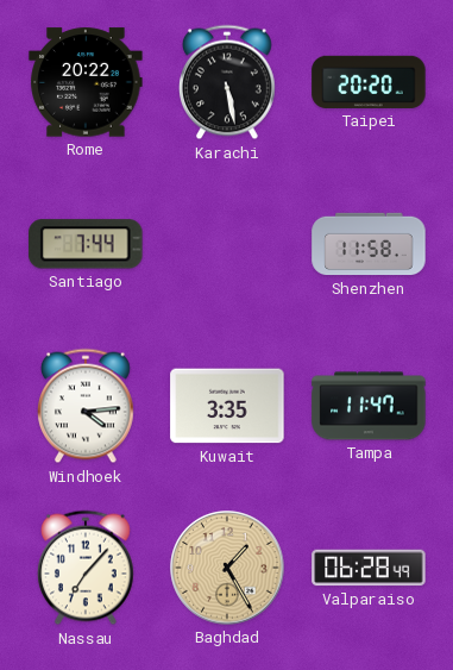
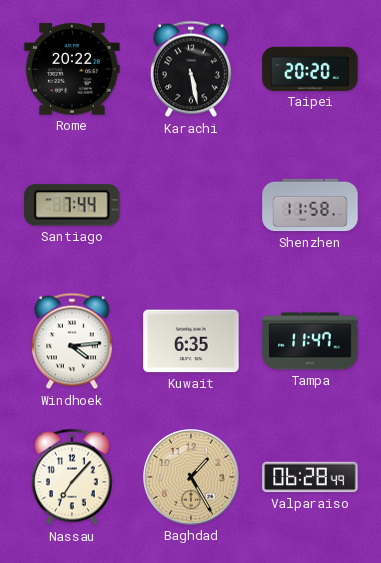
Kuwait: 3:35 -> 6:35 (191, 341)
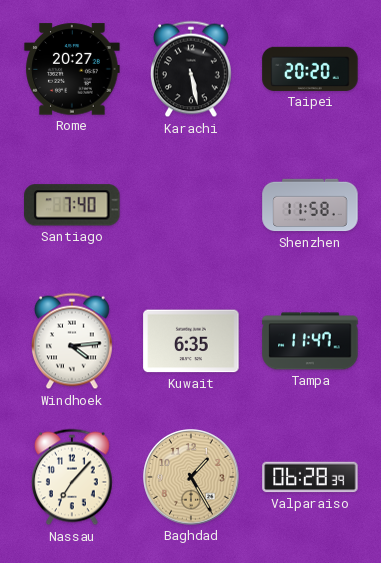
Rome: 20:22 -> 20:27 (72, 69)
Santiago: 7:44 -> 7:40 (72, 205)
Valparaiso: 06:28:49 -> 06:28:39 (310, 477)
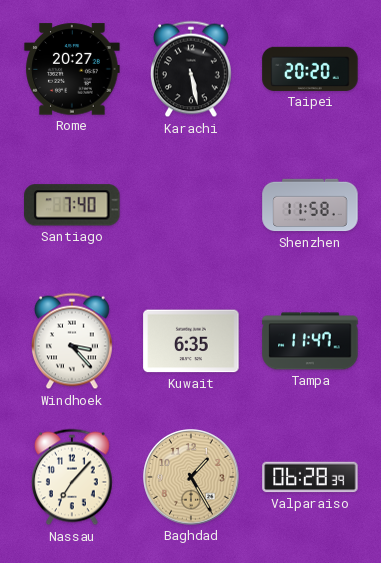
Windhoek: 4:14 -> 3:23 (73, 341)
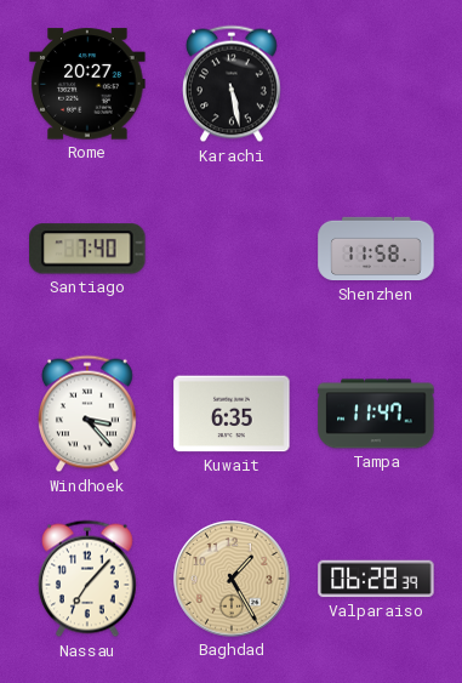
Taipei: 20:20 -> none (310, 69)
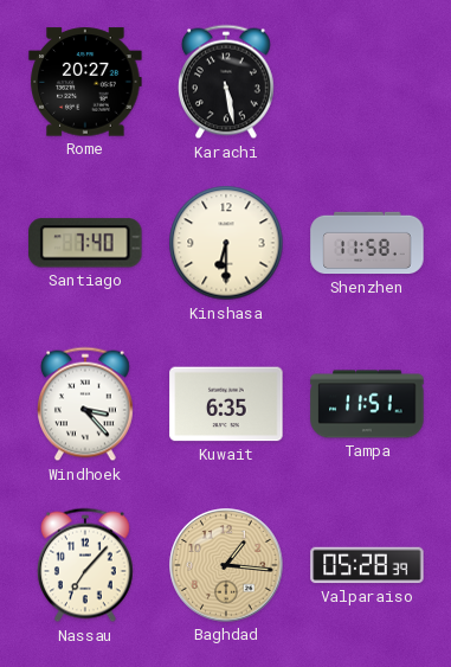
Kinshasa: none -> 6:30 (226, 243)
Tampa: 11:47 -> 11:51 (367, 404)
Baghdad: 1:25 -> 1:16 (226, 565)
Valparaiso: 06:28 -> 05:28 (367, 565)
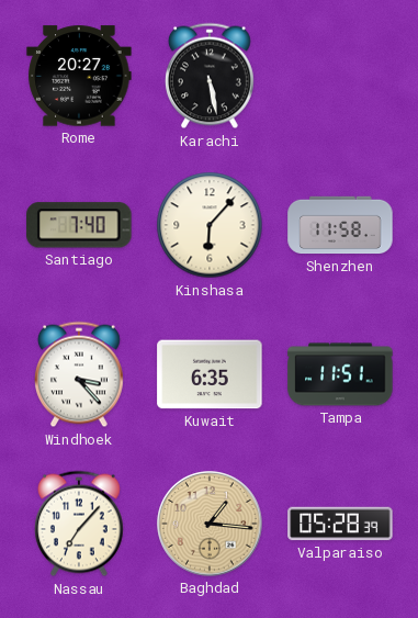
Kinshasa: 6:30 -> 6:07 (210, 225)
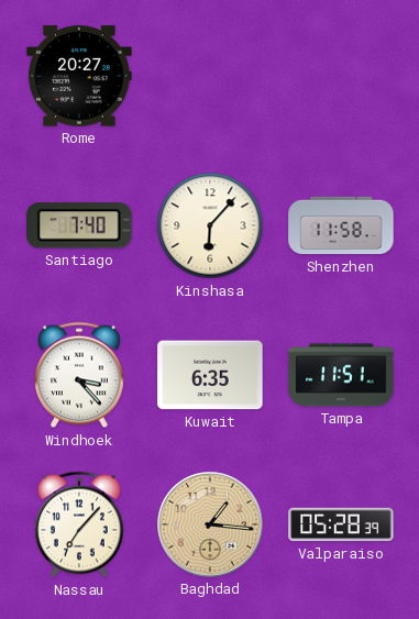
Karachi: 5:28 -> none (211, 76)
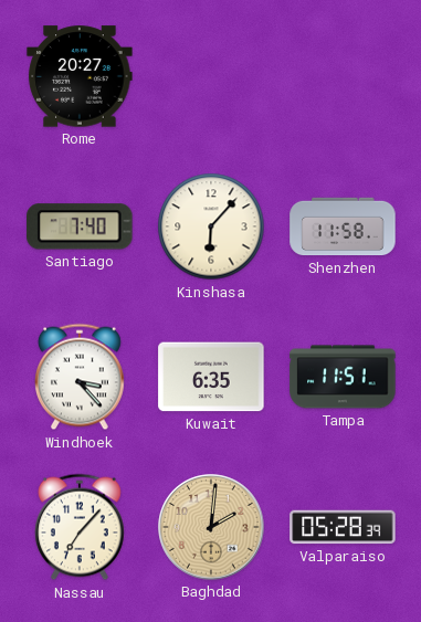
Baghdad: 1:16 -> 2:01 (211, 527)
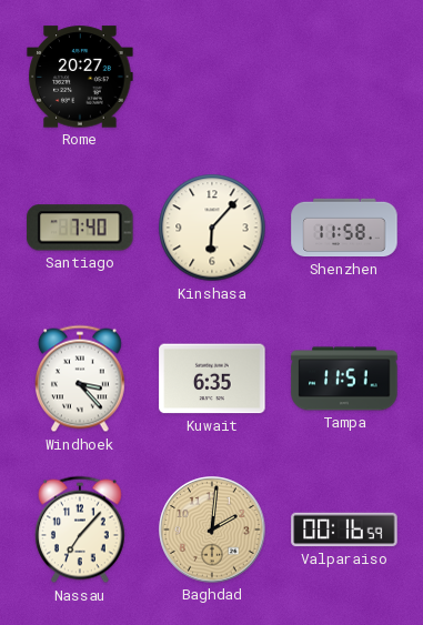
Valparaiso: 05:28 -> 00:16 (344, 530)
